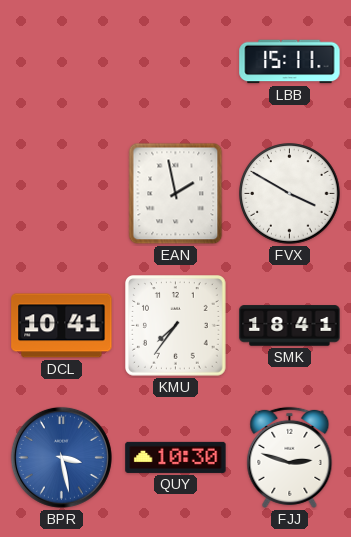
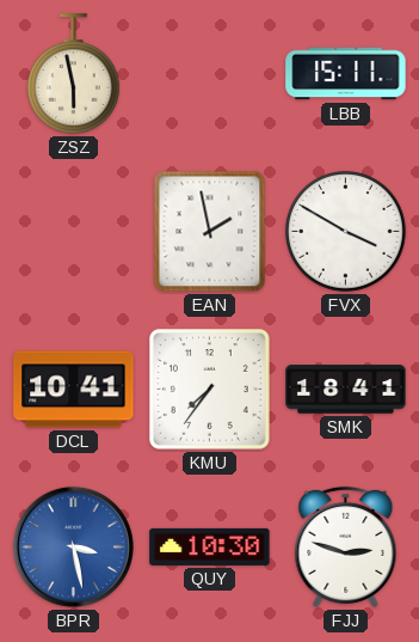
ZSZ: none -> 5:58 (74, 74)
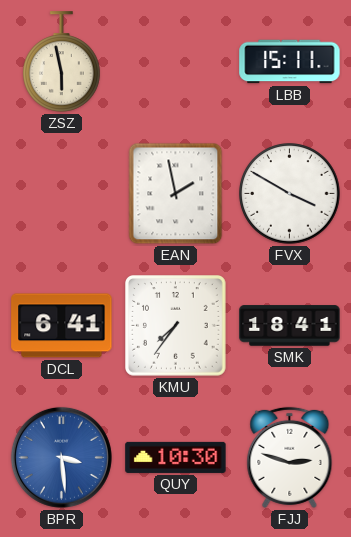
DCL: 10:41 -> 6:41 (62, 326)
BPR: 3:28 -> 3:29 (61, 457)
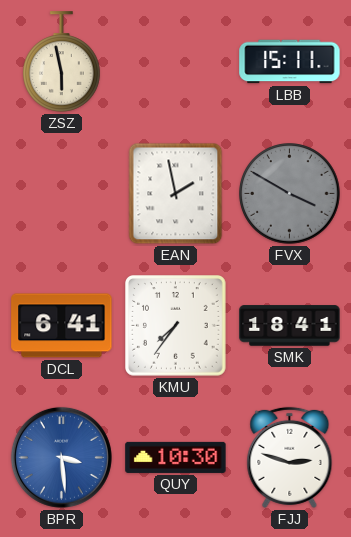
FVX dial: white -> grey (290, 194)
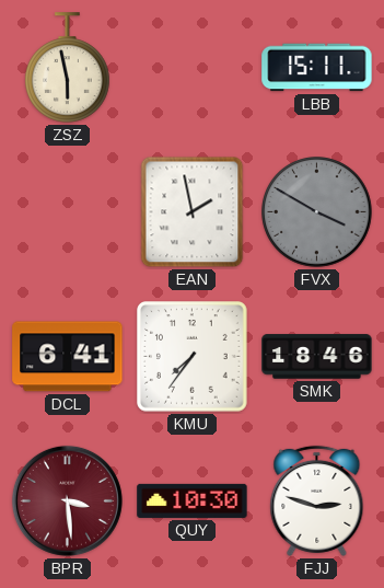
SMK: 18:41 -> 18:46 (317, 357)
BPR dial: blue -> burgundy (67, 500)
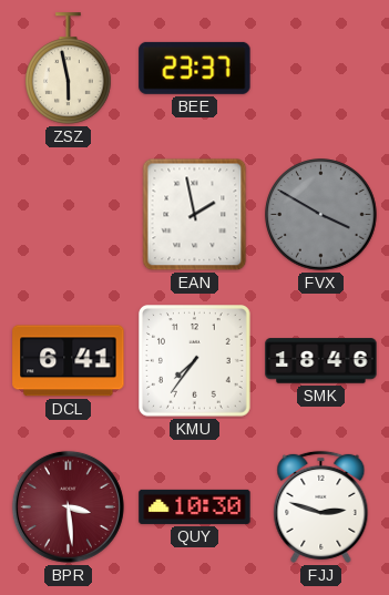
BEE: none -> 23:37 (195, 68)
LBB: 15:11 -> none (317, 68)
